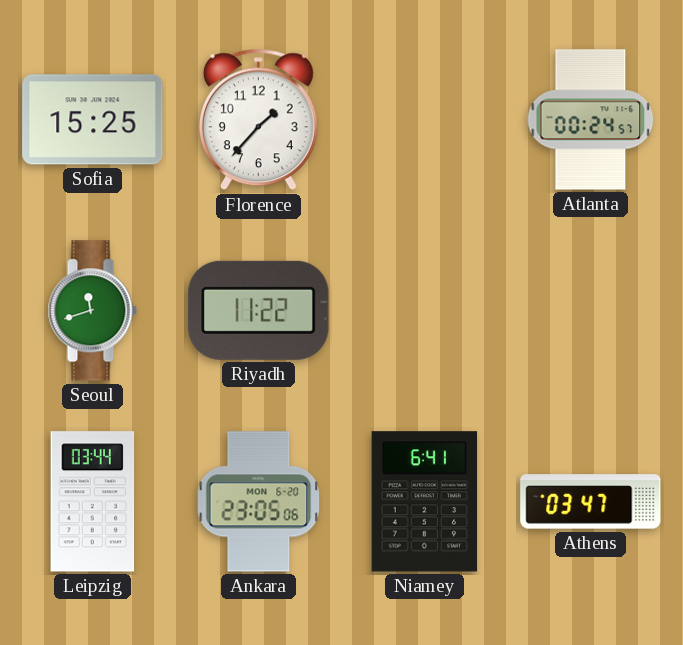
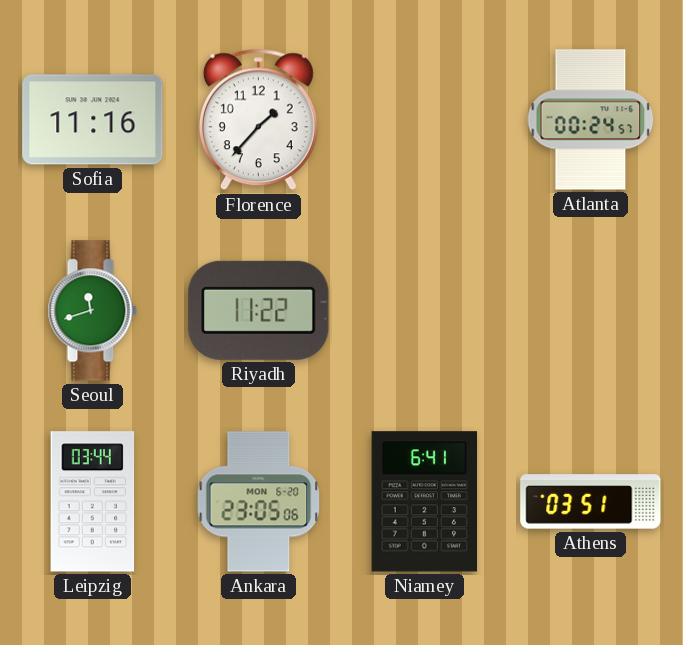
Sofia: 15:25 -> 11:16 (93, 120)
Athens: 03:47 -> 03:51 (591, 502)
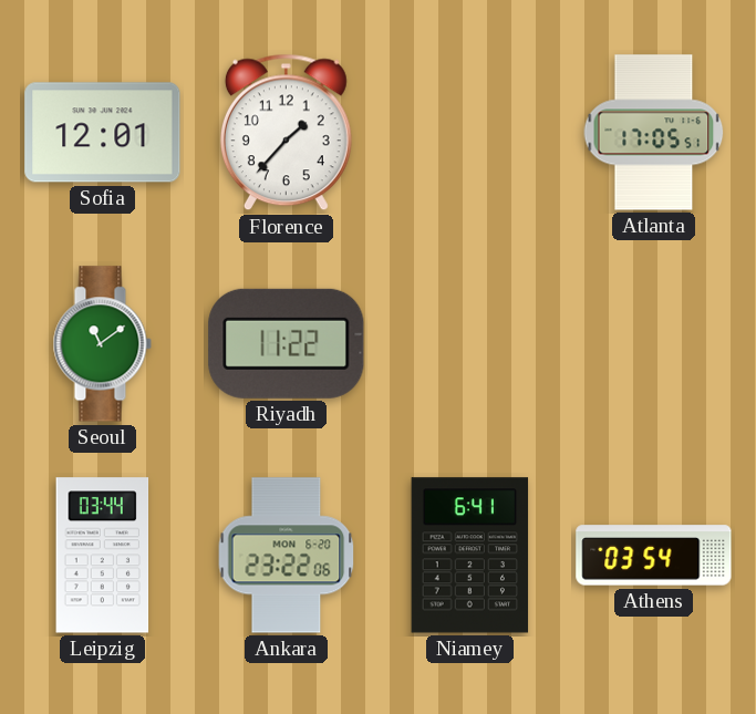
Sofia: 11:16 -> 12:01 (103, 133)
Atlanta: 00:24 -> 17:05 (654, 133)
Seoul: 11:42 -> 11:09 (102, 344)
Ankara: 23:05 -> 23:22 (287, 556)
Athens: 03:51 -> 03:54 (654, 556)
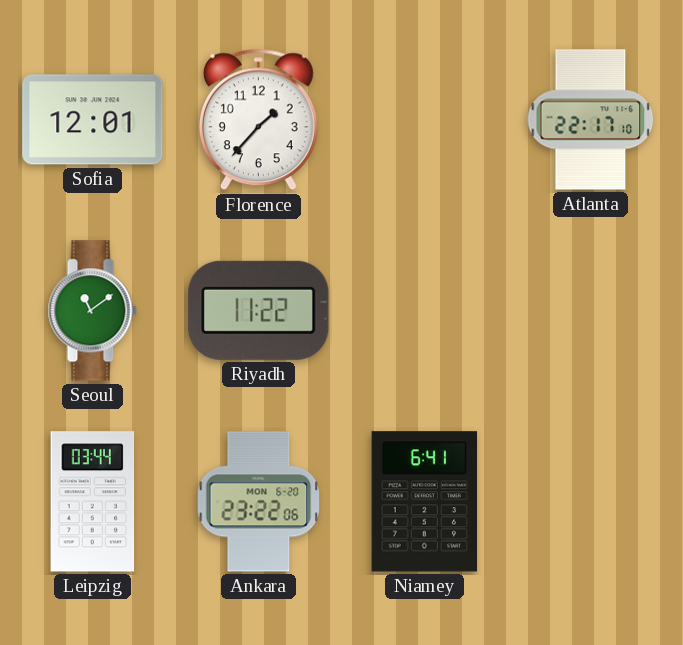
Atlanta: 17:05 -> 22:17 (591, 120)
Athens: 03:54 -> none (654, 556)
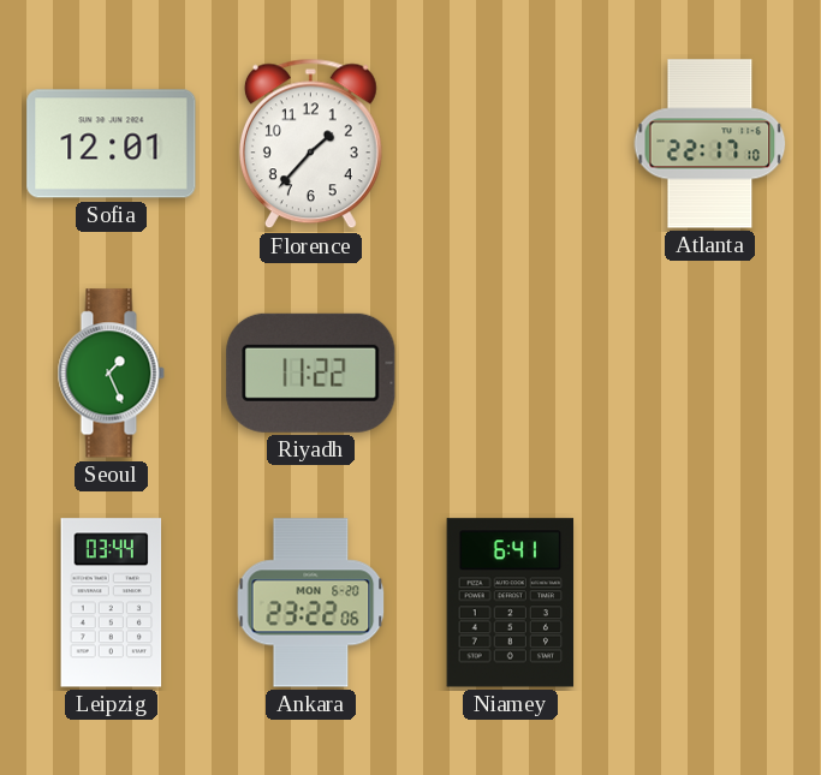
Seoul: 11:09 -> 1:26 (111, 374)
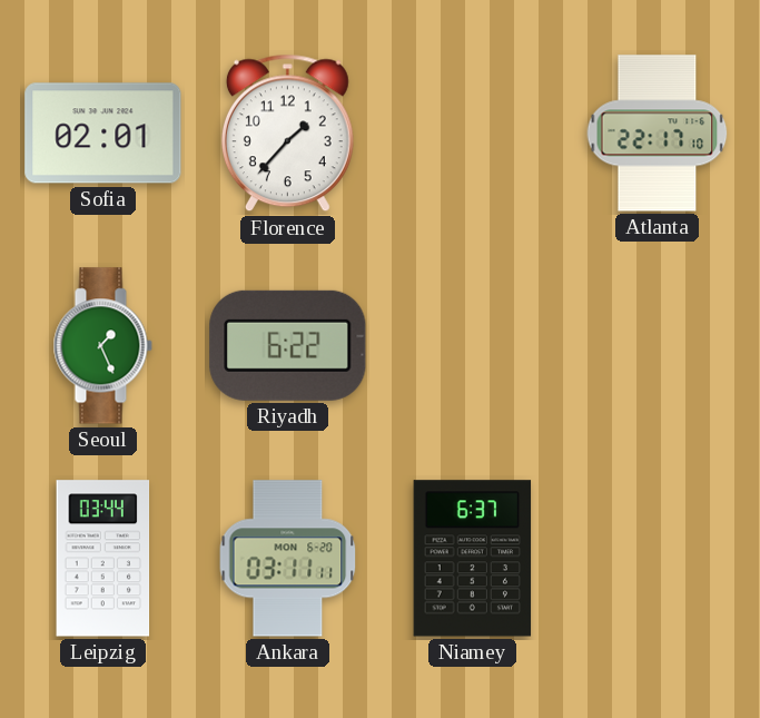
Sofia: 12:01 -> 02:01 (103, 134)
Riyadh: 11:22 -> 6:22 (288, 345)
Ankara: 23:22 -> 03:11 (288, 559)
Niamey: 6:41 -> 6:37 (473, 559)
